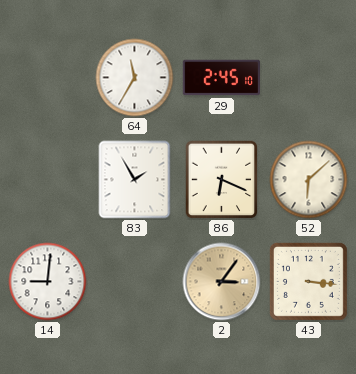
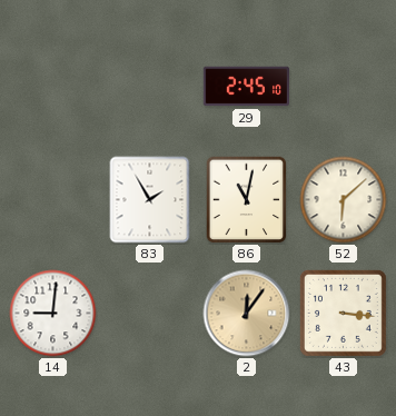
64: 11:35 -> none (135, 78)
86: 6:19 -> 11:02 (247, 200)
2: 3:06 -> 12:06 (247, 314)
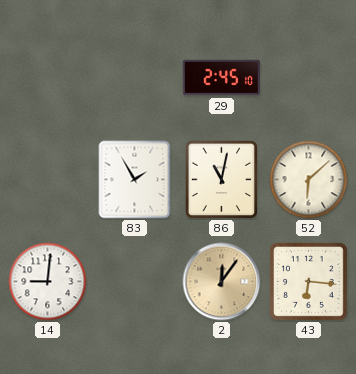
43: 3:16 -> 6:16 (308, 281)
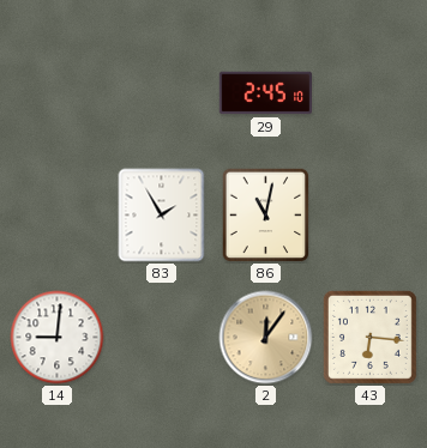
52: 6:08 -> none (309, 180)
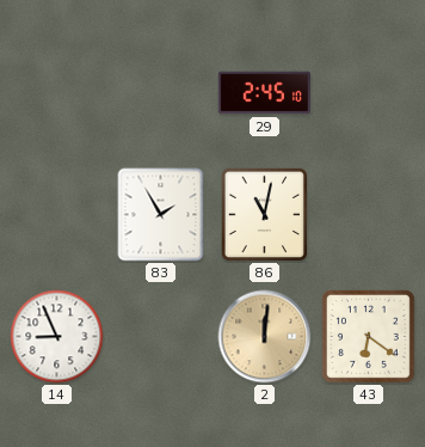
14: 9:01 -> 8:56 (57, 337)
2: 12:06 -> 12:01 (265, 337)
43: 6:16 -> 6:21 (368, 336)
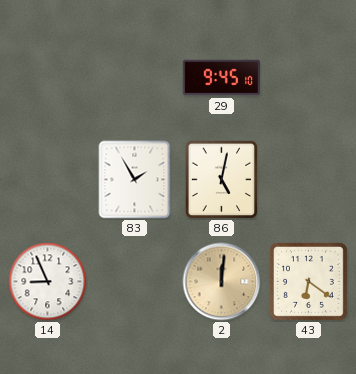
29: 2:45 -> 9:45 (221, 78)
86: 11:02 -> 5:02 (222, 180)
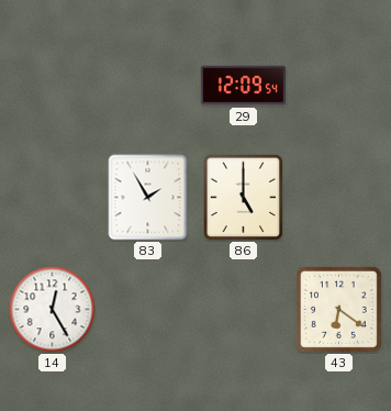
29: 9:45 -> 12:09 (243, 86)
86: 5:02 -> 5:00 (244, 198)
14: 8:56 -> 12:25 (53, 310)
2: 12:01 -> none (222, 282)
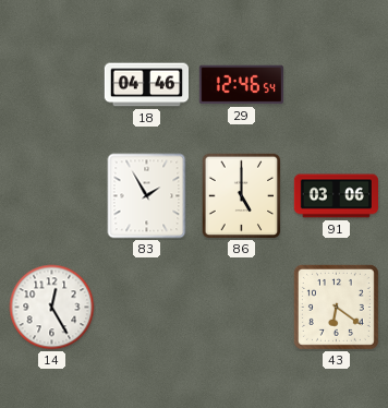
18: none -> 04:46 (146, 85)
29: 12:09 -> 12:46 (241, 85)
91: none -> 03:06 (336, 196)
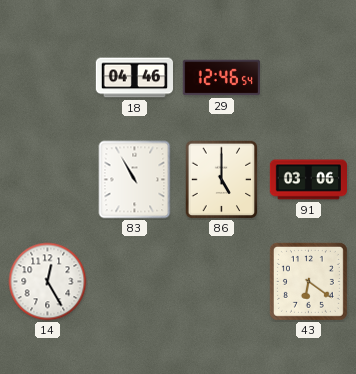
83: 1:55 -> 10:55 (135, 180)
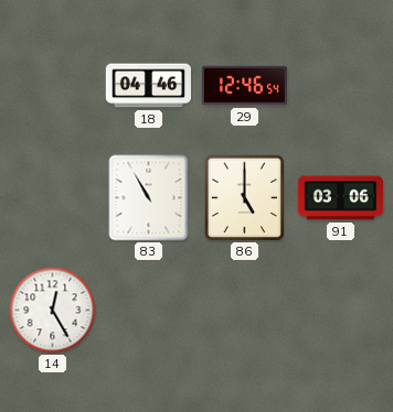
43: 6:21 -> none (308, 281)
